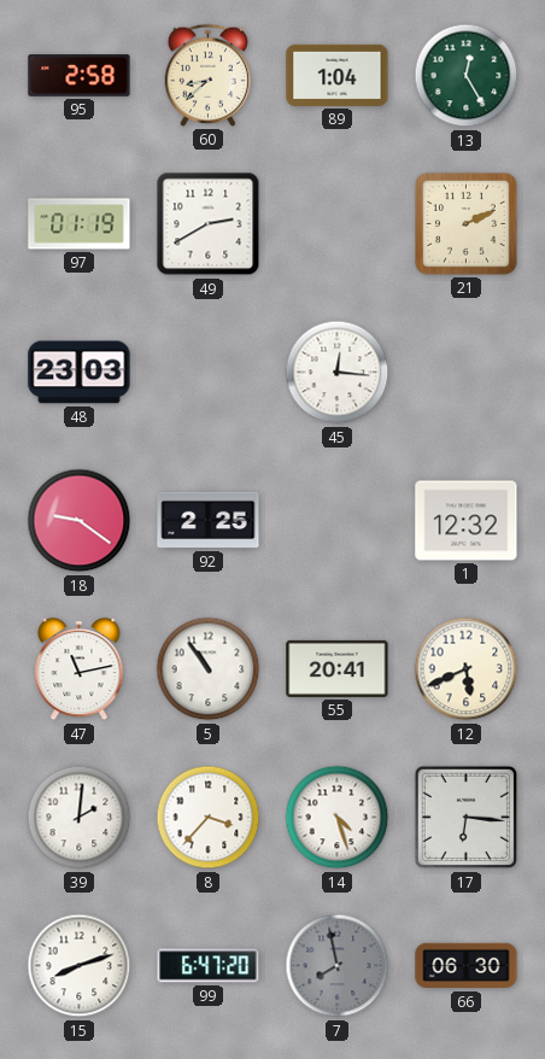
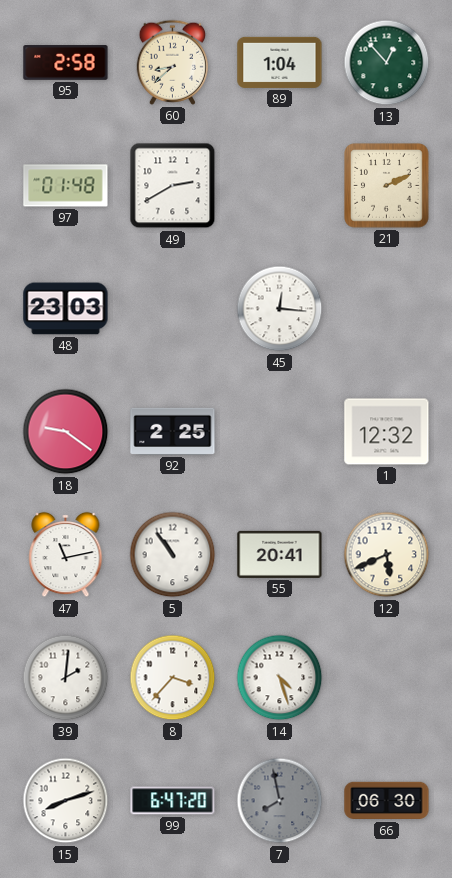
13: 12:25 -> 12:53 (387, 63)
97: 01:19 -> 01:48 (66, 186)
17: 6:16 -> none (467, 818)
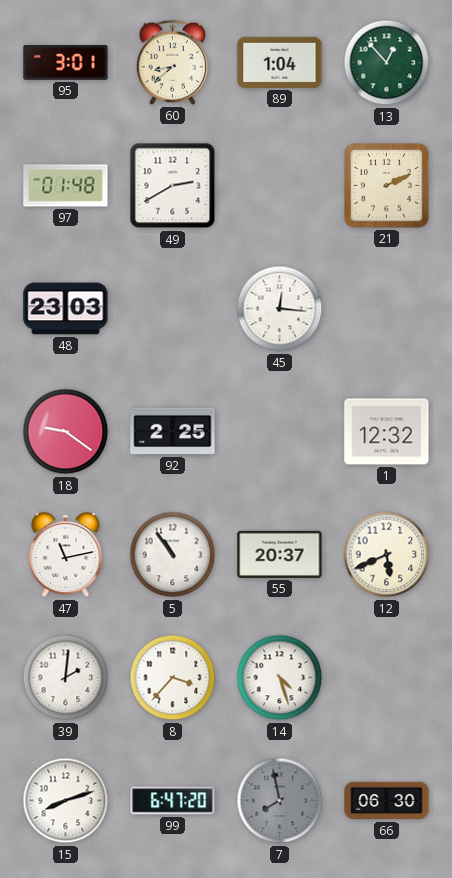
95: 2:58 -> 3:01 (66, 63)
55: 20:41 -> 20:37 (280, 554)
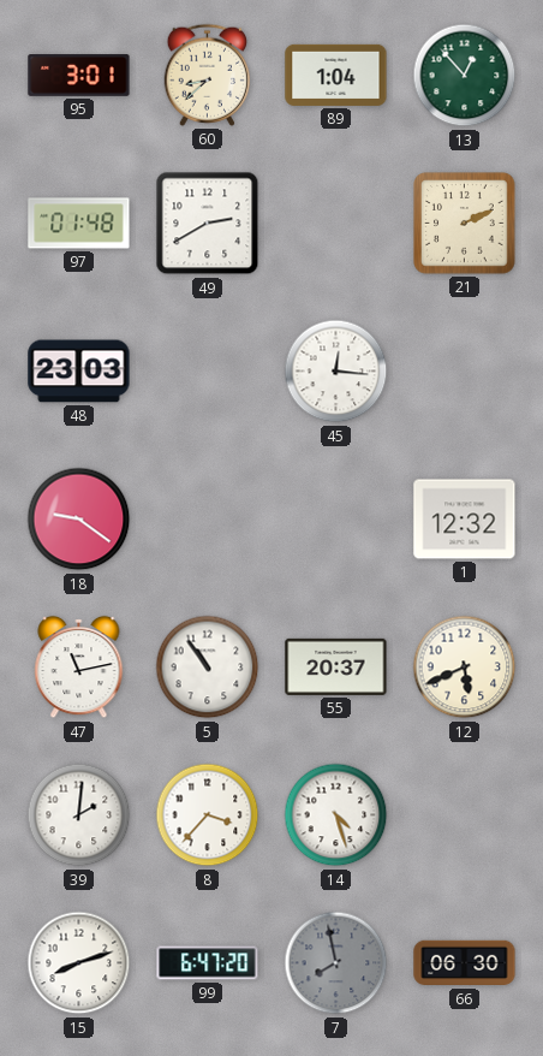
92: 2:25 -> none (173, 431)
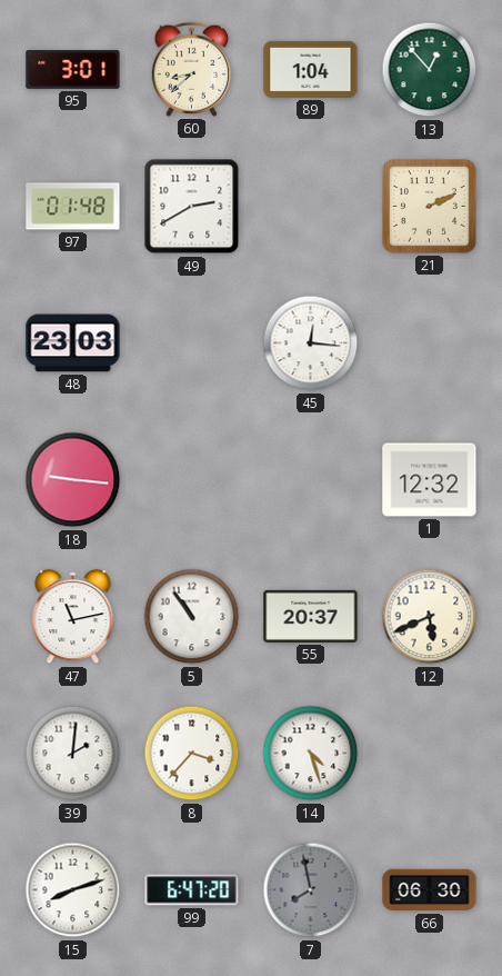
18: 9:21 -> 9:16 (73, 480)
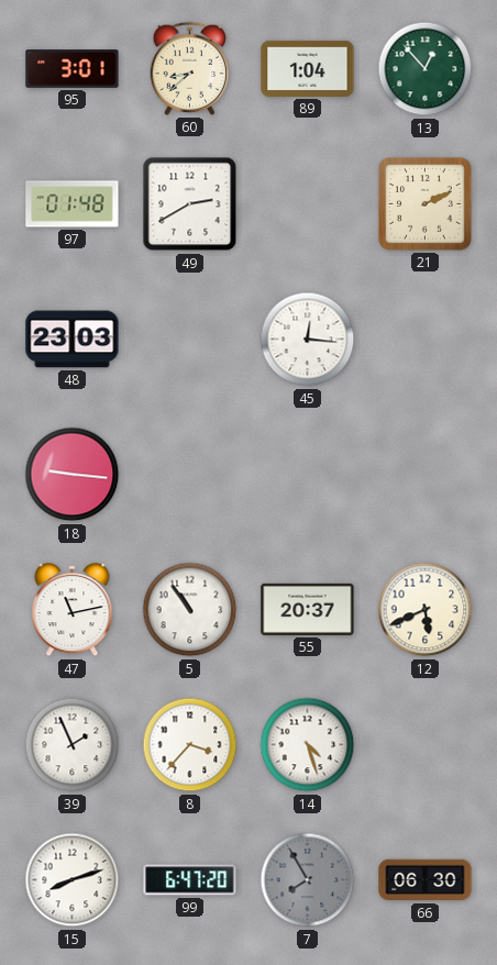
1: 12:32 -> none (430, 480)
39: 2:01 -> 1:56 (73, 745)
7: 7:58 -> 7:55 (308, 880)
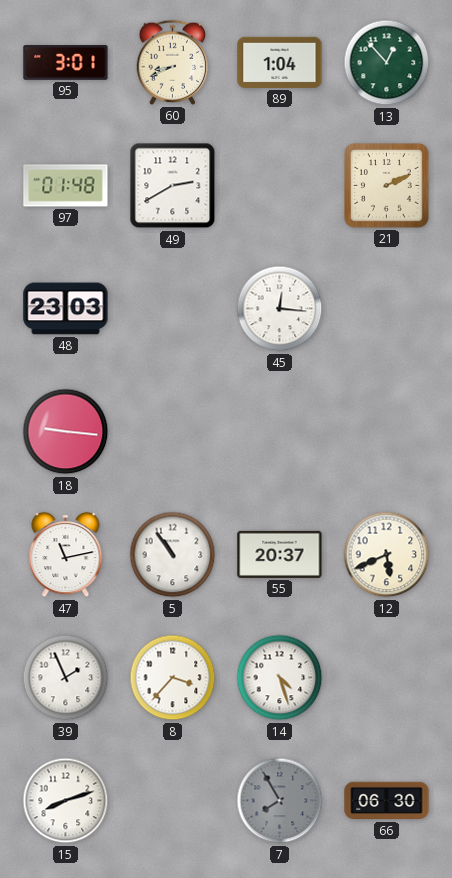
60: 8:38 -> 8:41 (173, 62)
99: 6:47 -> none (190, 880)
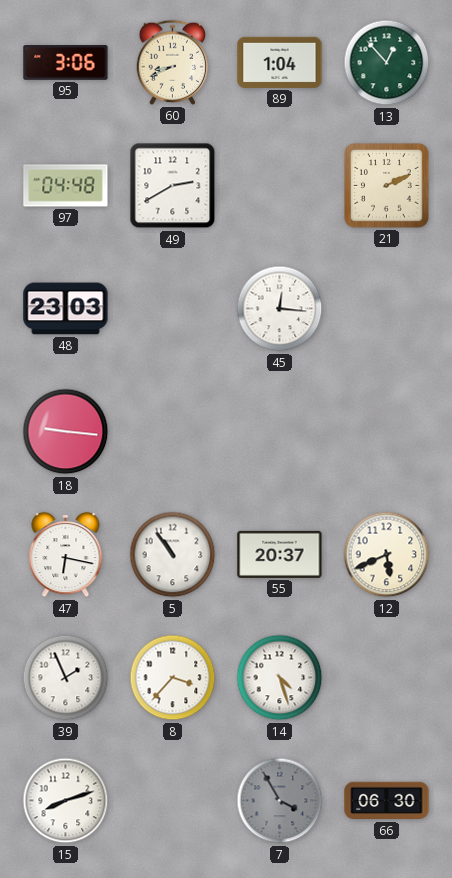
95: 3:01 -> 3:06 (66, 63)
97: 01:48 -> 04:48 (66, 186)
47: 11:13 -> 6:17 (66, 555)
7: 7:55 -> 3:55 (280, 801)
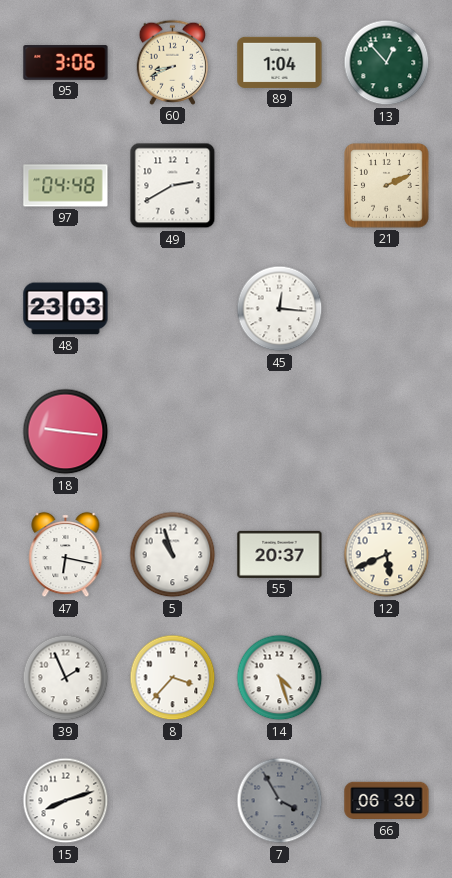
5: 10:54 -> 10:57 (173, 555)
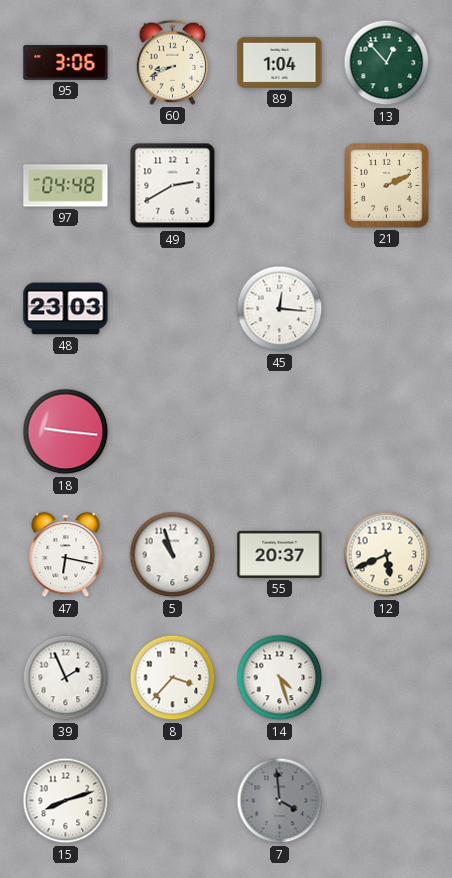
7: 3:55 -> 3:59 (280, 801)
66: 06:30 -> none (387, 801)
